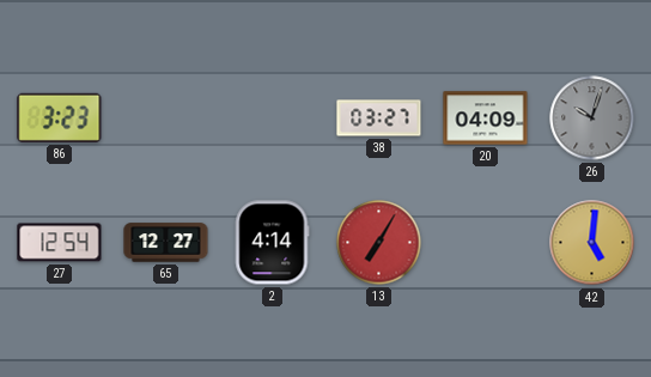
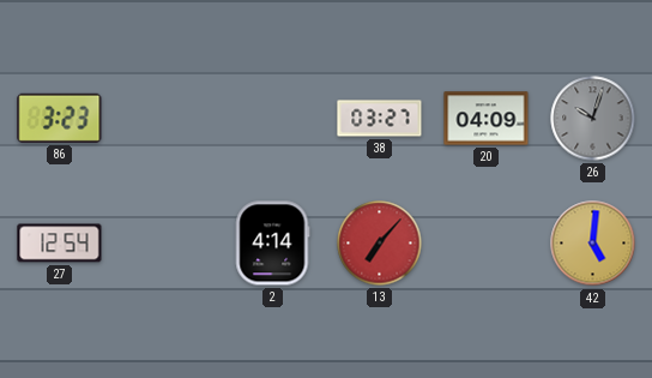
65: 12:27 -> none (166, 243)
13: 7:05 -> 7:07 (380, 244)
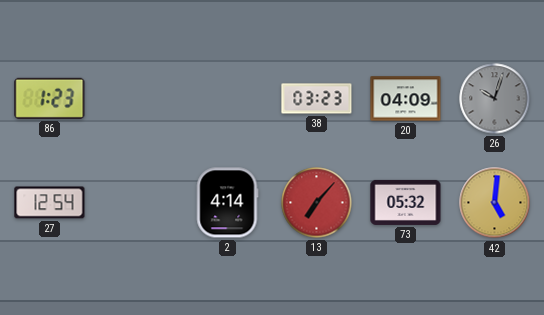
86: 3:23 -> 1:23 (50, 98)
38: 03:27 -> 03:23 (317, 99)
73: none -> 05:32 (406, 202)
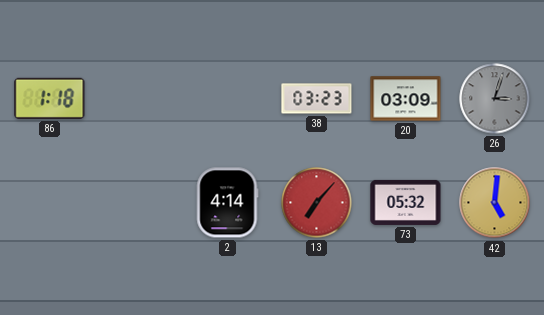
86: 1:23 -> 1:18 (50, 98)
20: 04:09 -> 03:09 (406, 99)
26: 10:03 -> 3:03 (495, 99)
27: 12:54 -> none (50, 203)
